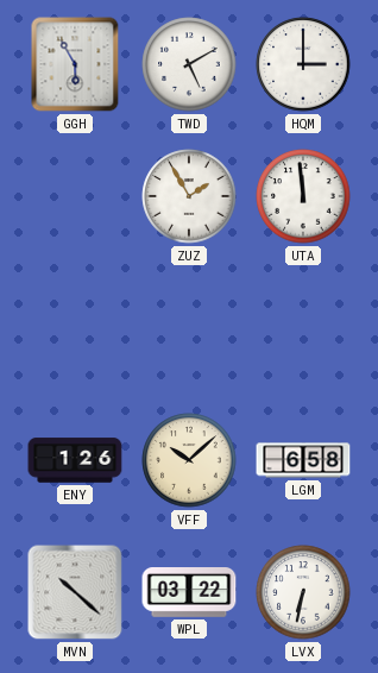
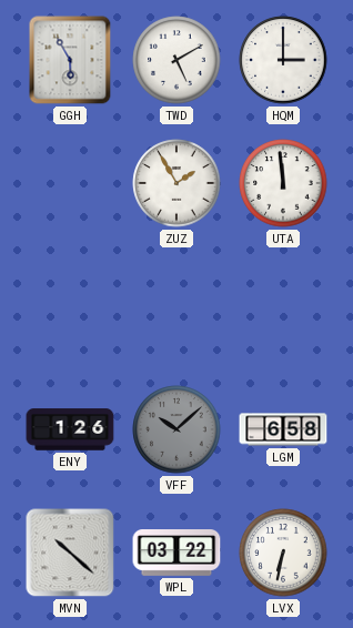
VFF dial: cream -> grey (176, 429)
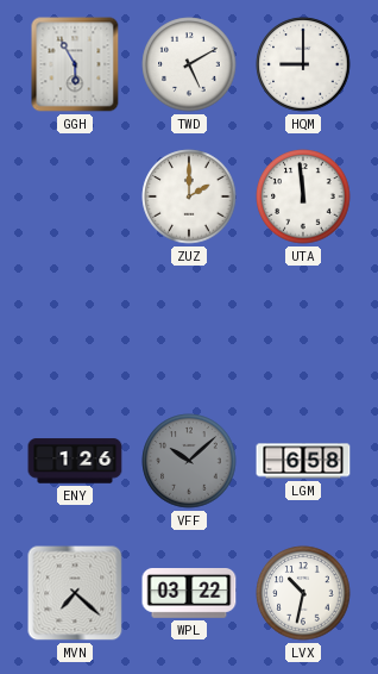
HQM: 3:00 -> 9:00 (303, 64)
ZUZ: 1:55 -> 2:00 (189, 196)
MVN: 10:22 -> 7:22 (75, 593)
LVX: 6:32 -> 10:32 (303, 593)
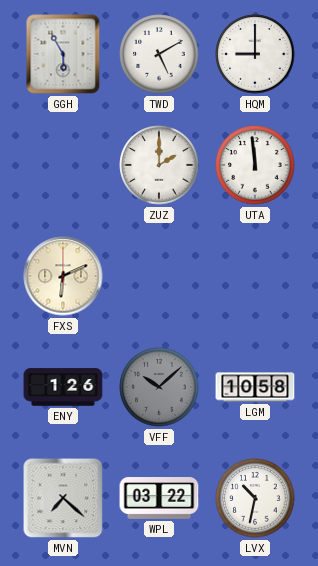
FXS: none -> 6:11 (63, 276)
LGM: 6:58 -> 10:58 (255, 387)
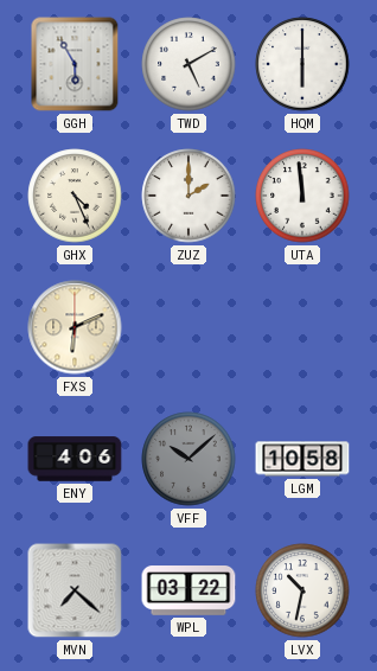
HQM: 9:00 -> 6:00 (302, 64)
GHX: none -> 4:26 (75, 196)
ENY: 1:26 -> 4:06 (75, 459)
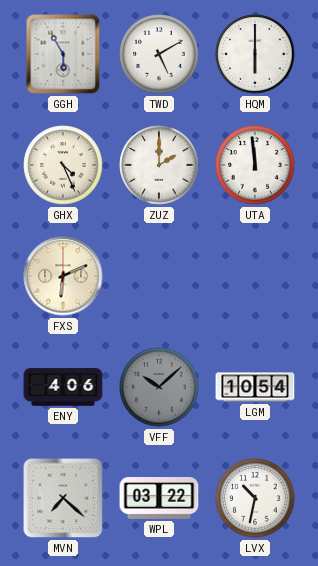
LGM: 10:58 -> 10:54 (255, 387)
